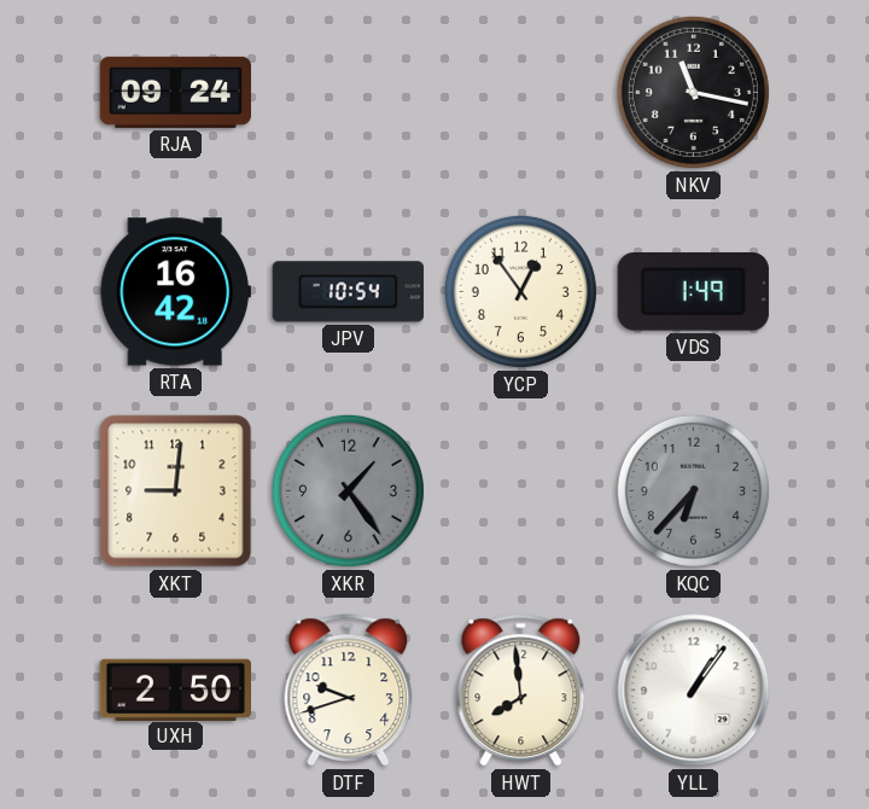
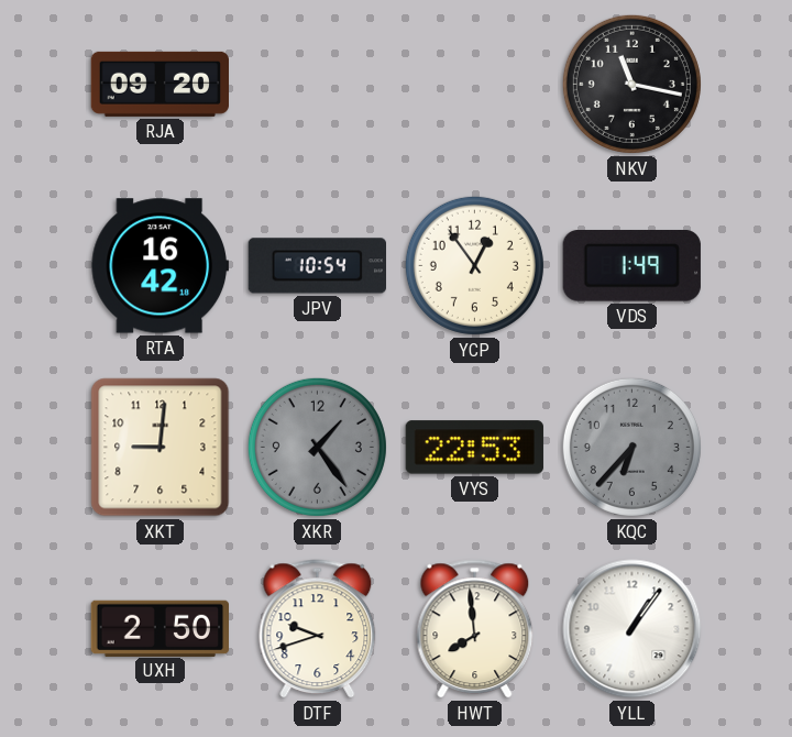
RJA: 09:24 -> 09:20 (161, 84)
VYS: none -> 22:53 (474, 448)
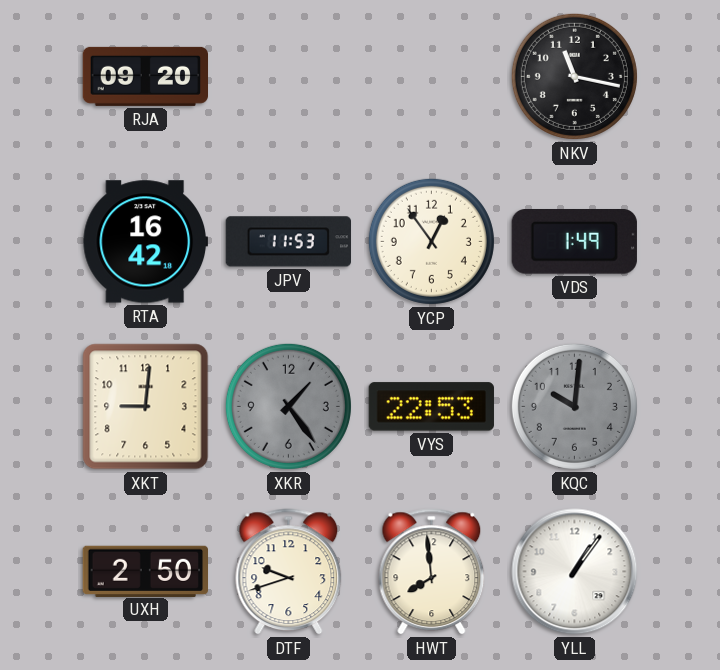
JPV: 10:54 -> 11:53 (288, 242)
KQC: 6:37 -> 10:01 (574, 406)
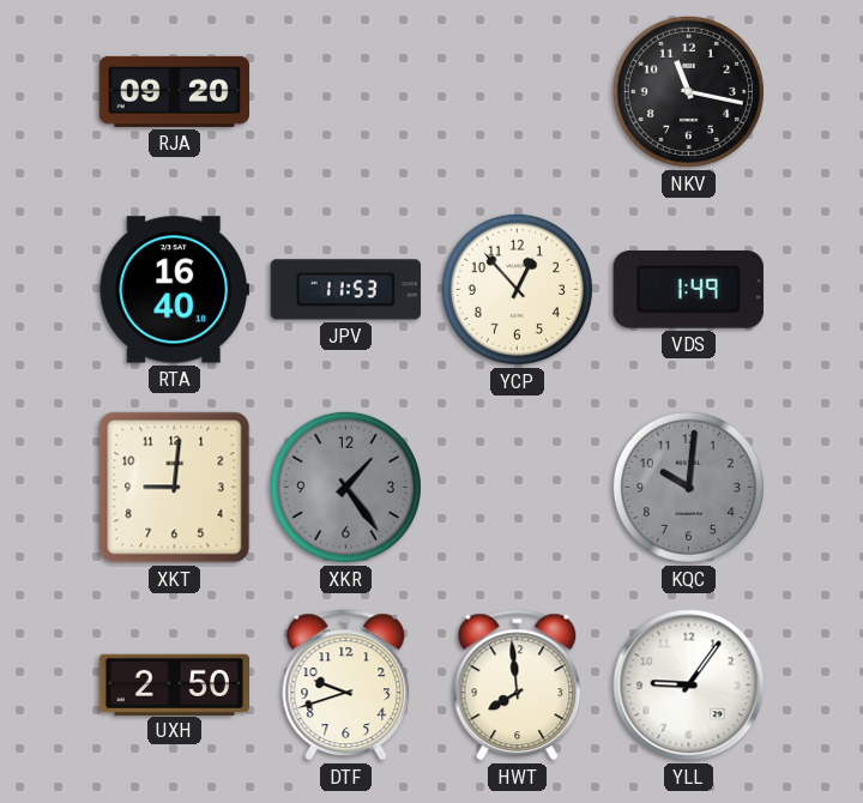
RTA: 16:42 -> 16:40 (174, 290)
YCP: 12:54 -> 12:53 (517, 289)
VYS: 22:53 -> none (431, 407)
YLL: 1:06 -> 9:06 (689, 686)
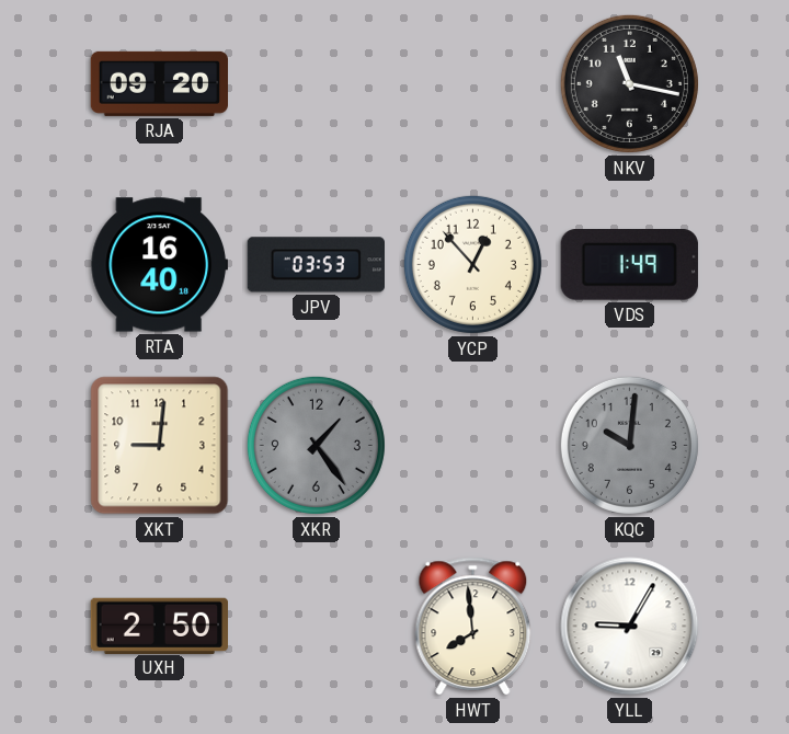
JPV: 11:53 -> 03:53 (316, 265)
DTF: 9:42 -> none (346, 686)
YLL: 9:06 -> 9:05 (630, 627)
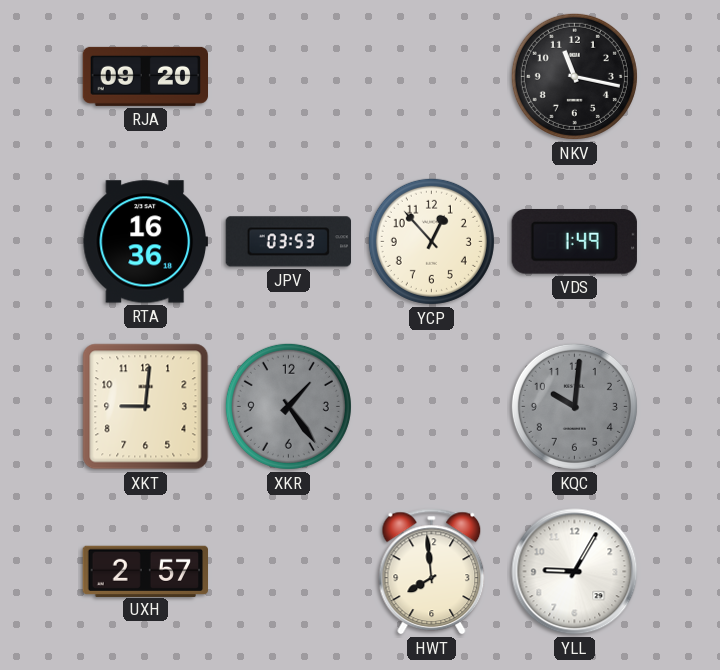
RTA: 16:40 -> 16:36 (145, 242)
UXH: 2:50 -> 2:57 (145, 571)
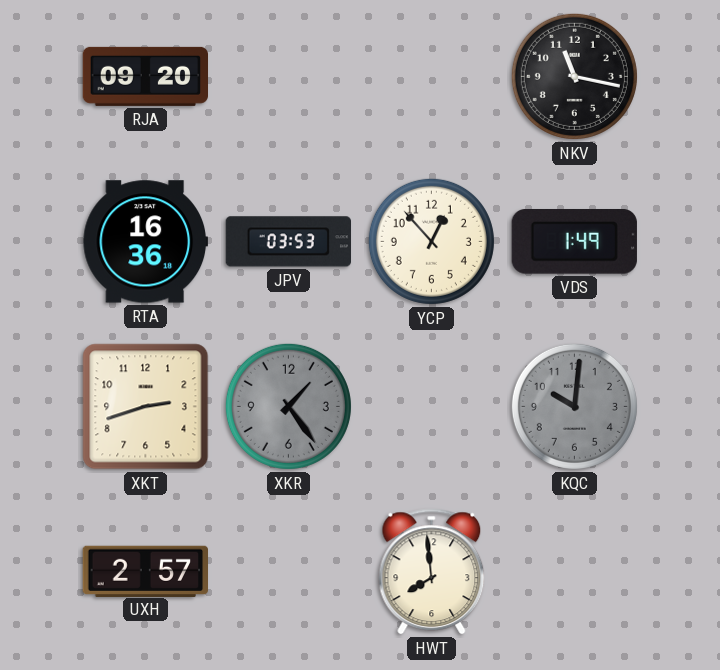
XKT: 9:01 -> 2:42 (146, 407)
YLL: 9:05 -> none (575, 572)
